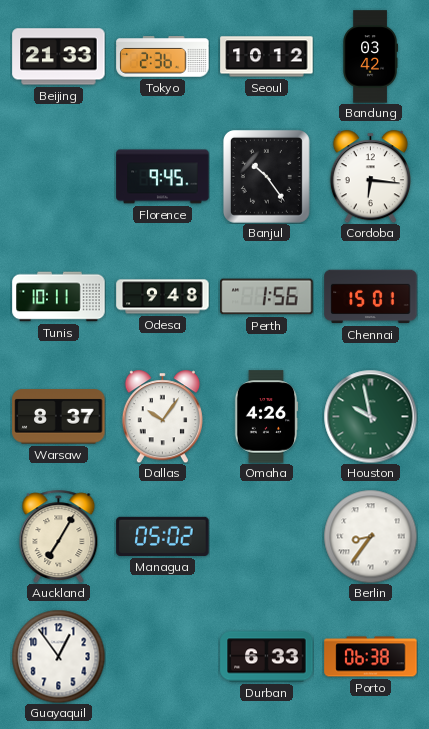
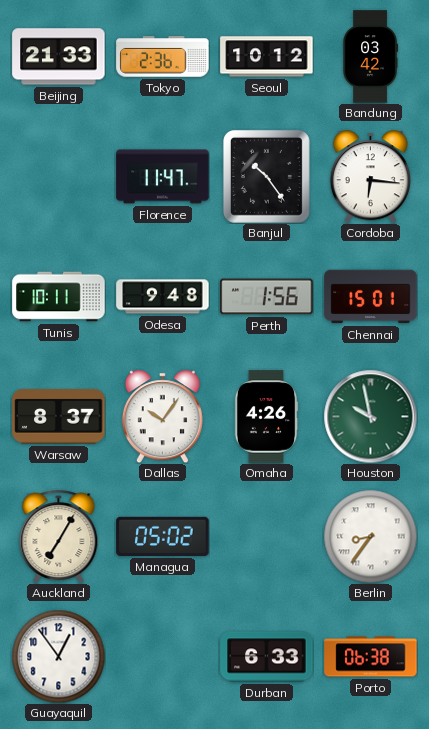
Florence: 9:45 -> 11:47 (163, 177)
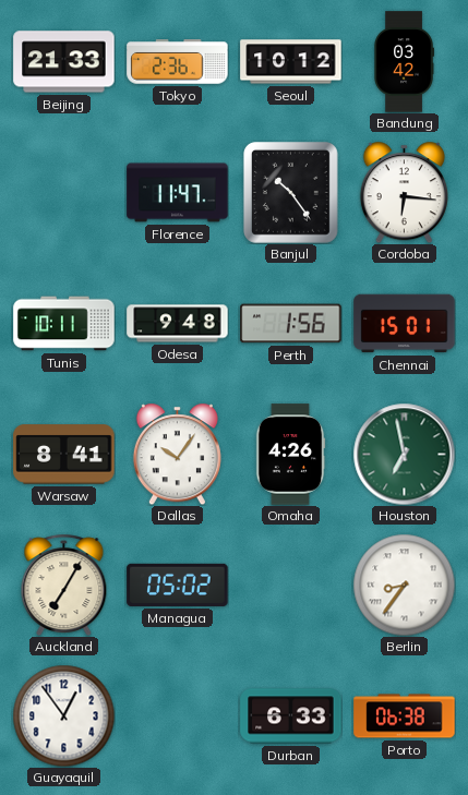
Warsaw: 8:37 -> 8:41 (64, 455)
Houston: 9:58 -> 6:58 (404, 454)
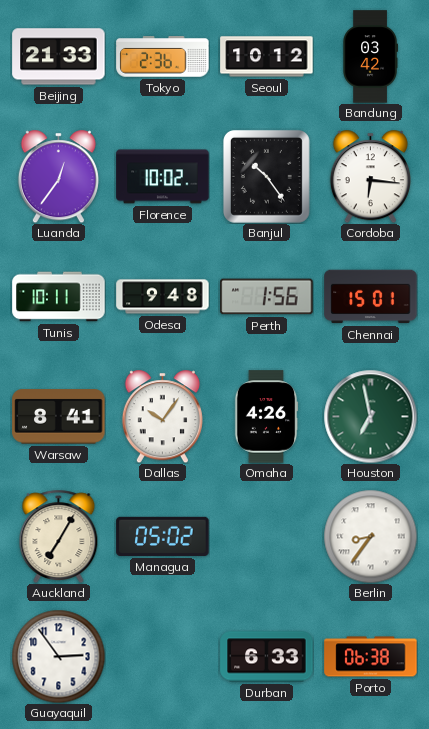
Luanda: none -> 12:36 (58, 176)
Florence: 11:47 -> 10:02 (163, 177)
Guayaquil: 12:54 -> 2:54 (58, 656)
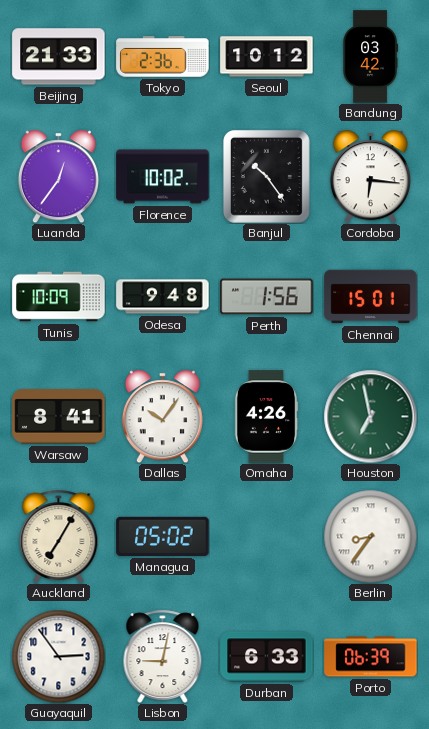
Tunis: 10:11 -> 10:09 (59, 297)
Lisbon: none -> 9:02 (163, 656)
Porto: 06:38 -> 06:39 (371, 657)
